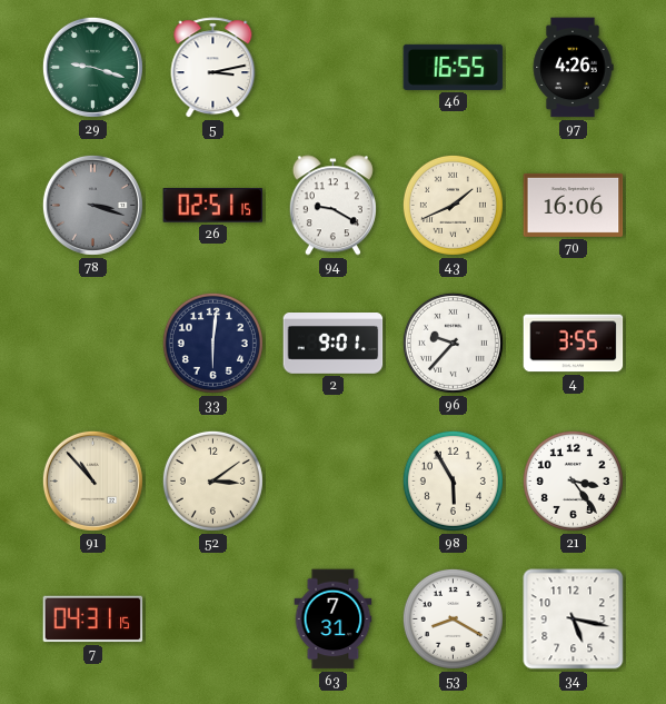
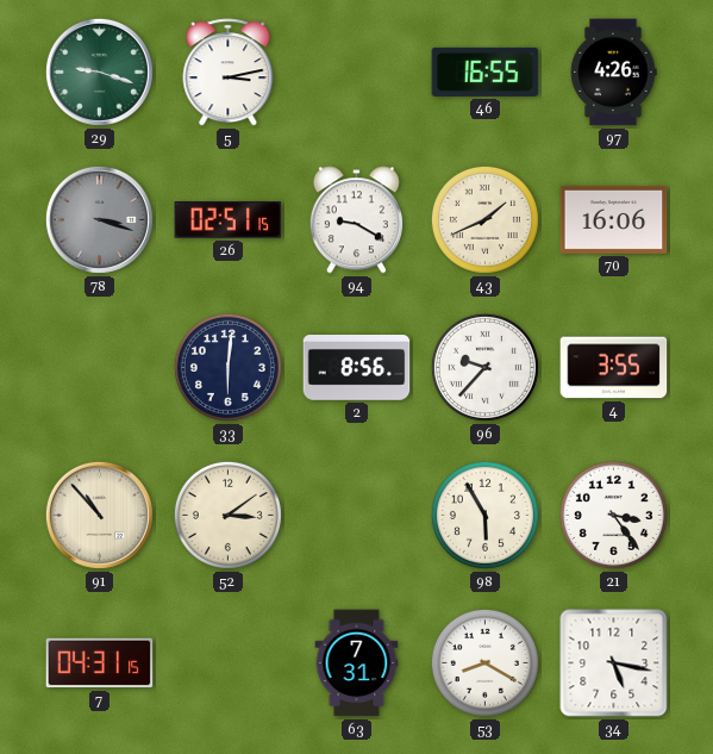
2: 9:01 -> 8:56 (357, 368)
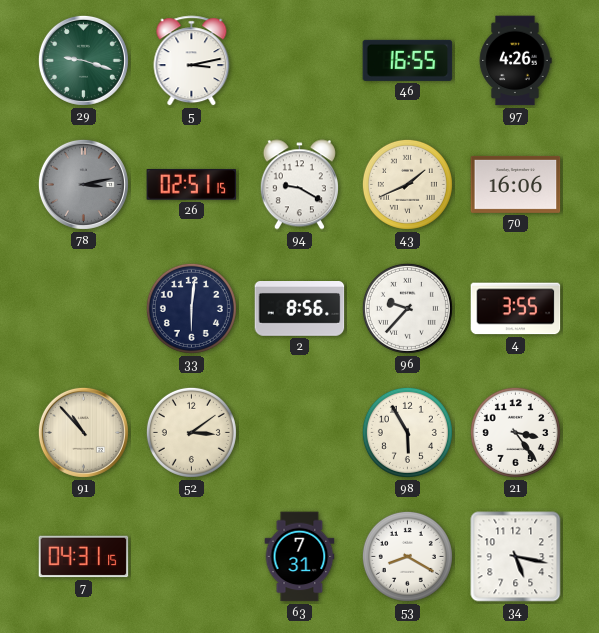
78: 3:18 -> 3:13 (83, 184)
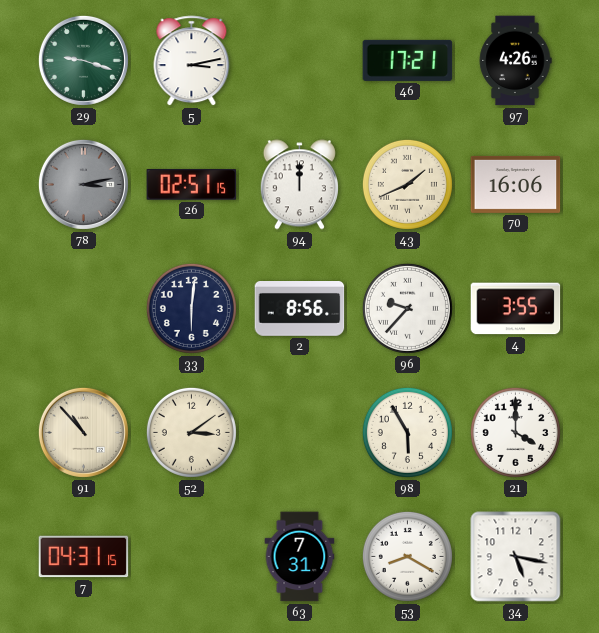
46: 16:55 -> 17:21 (408, 60)
94: 9:20 -> 12:00 (299, 185)
21: 3:24 -> 4:00 (515, 432)
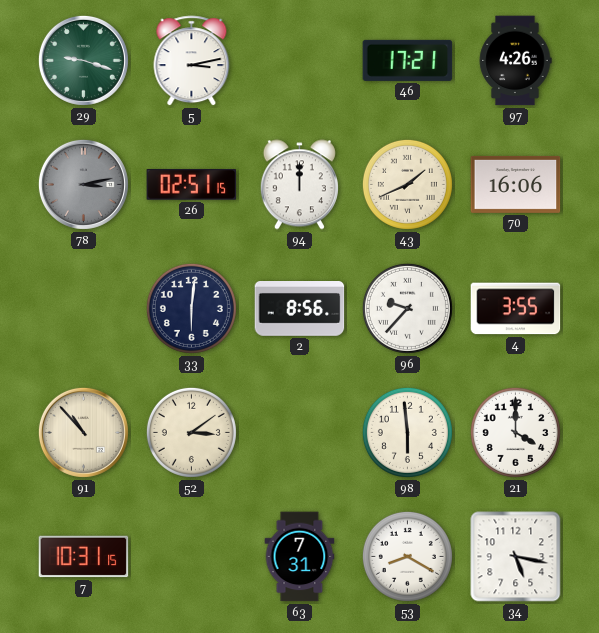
98: 5:55 -> 5:59 (407, 432)
7: 04:31 -> 10:31 (84, 557)
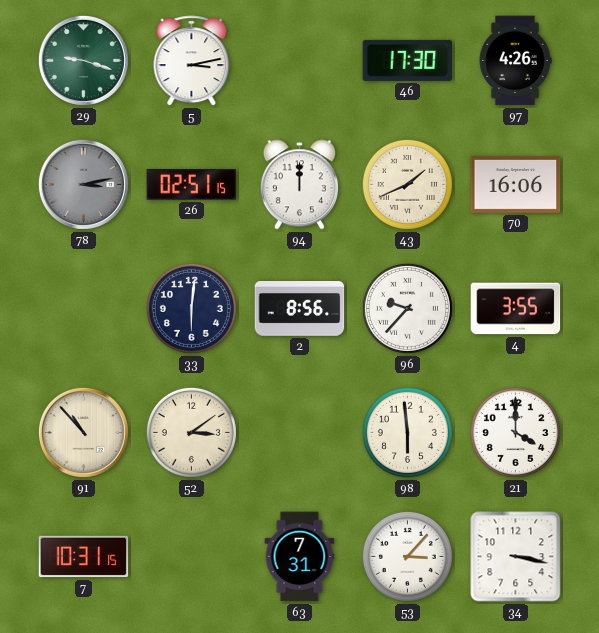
46: 17:21 -> 17:30 (408, 60)
53: 8:20 -> 3:07 (407, 556)
34: 5:17 -> 3:17 (516, 557)
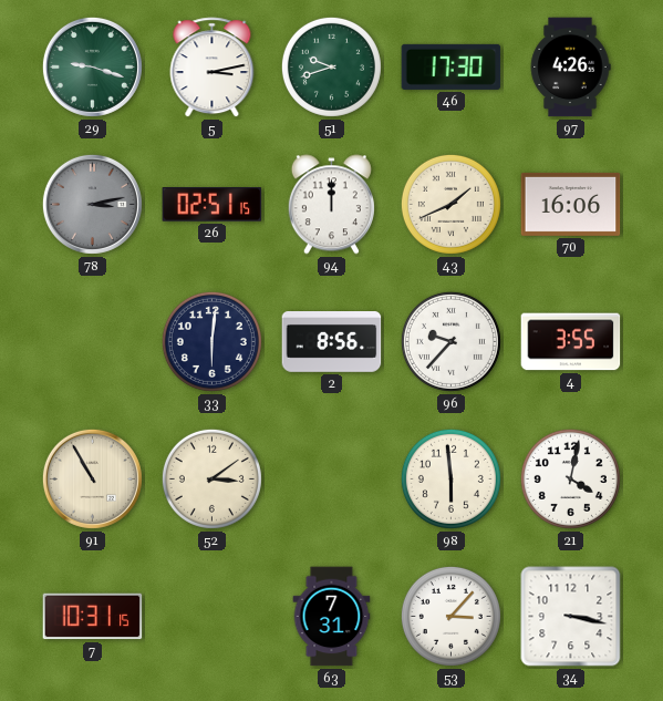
51: none -> 9:42 (331, 66)
91: 10:53 -> 10:55 (92, 478)
21: 4:00 -> 4:02 (570, 478)
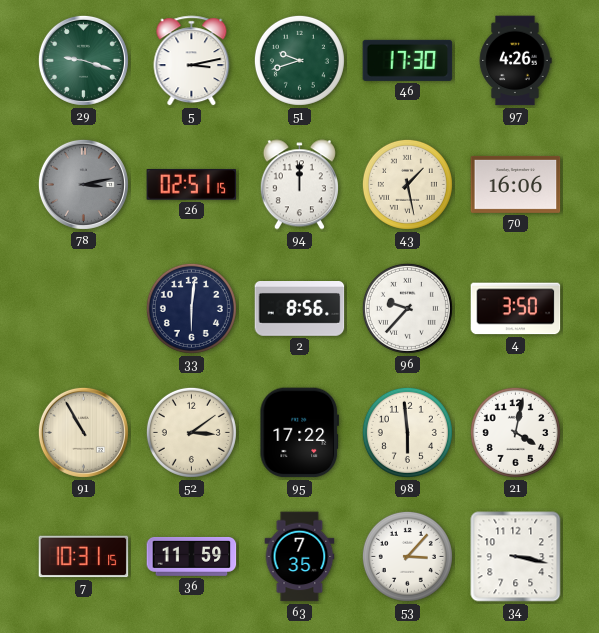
43: 1:41 -> 1:28 (407, 184)
4: 3:55 -> 3:50 (516, 309)
95: none -> 17:22 (299, 433)
36: none -> 11:59 (192, 556)
63: 7:31 -> 7:35 (300, 557)
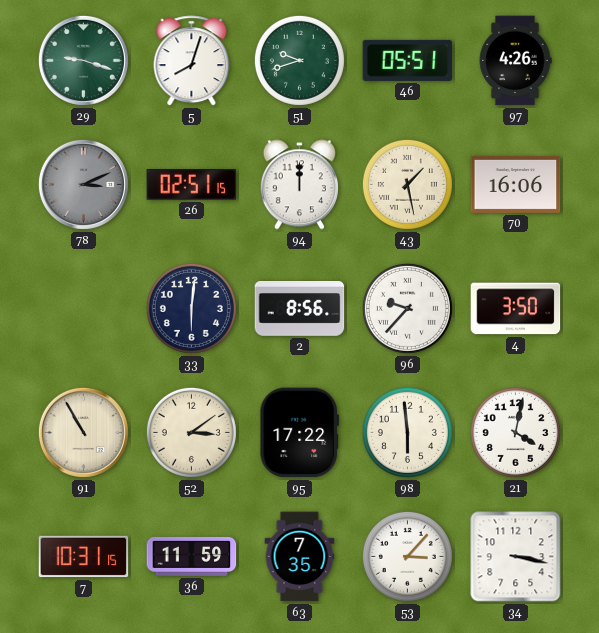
5: 3:13 -> 8:03 (192, 61)
46: 17:30 -> 05:51 (408, 60)
78: 3:13 -> 3:11 (83, 184)
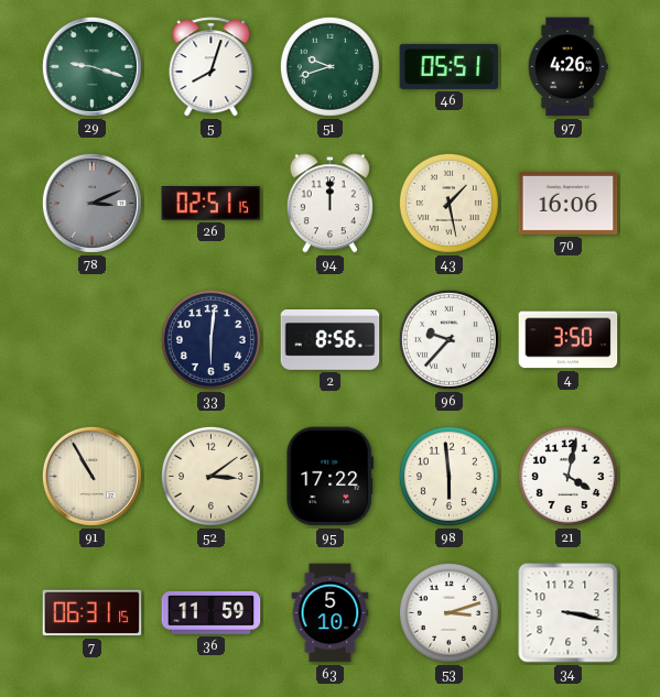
7: 10:31 -> 06:31 (93, 613)
63: 7:35 -> 5:10 (331, 613)
53: 3:07 -> 3:12 (448, 612)
